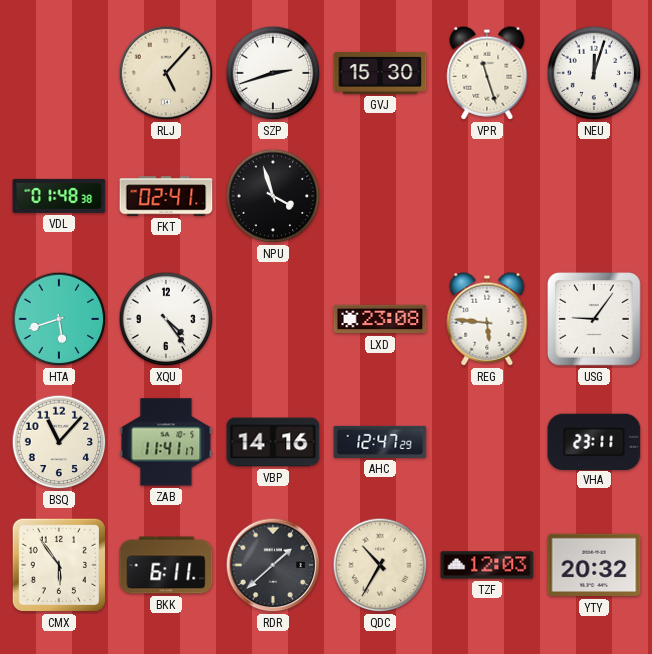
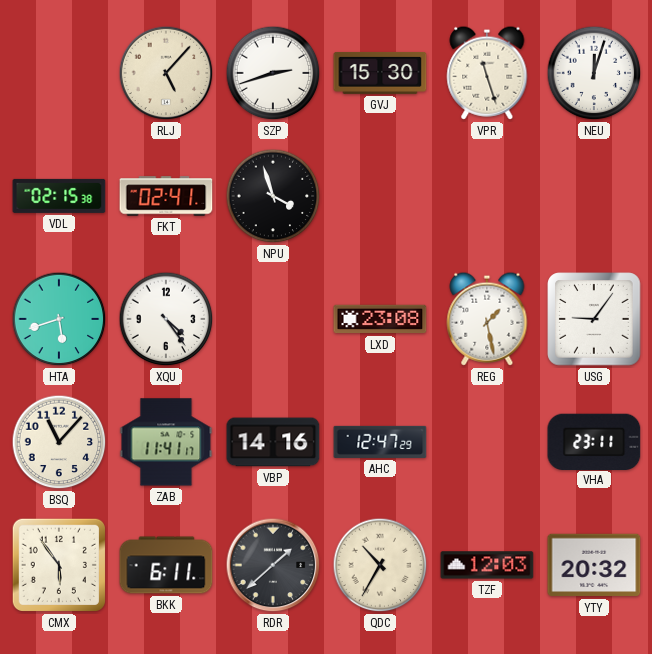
VDL: 01:48 -> 02:15 (59, 196)
REG: 5:46 -> 1:28 (487, 319)
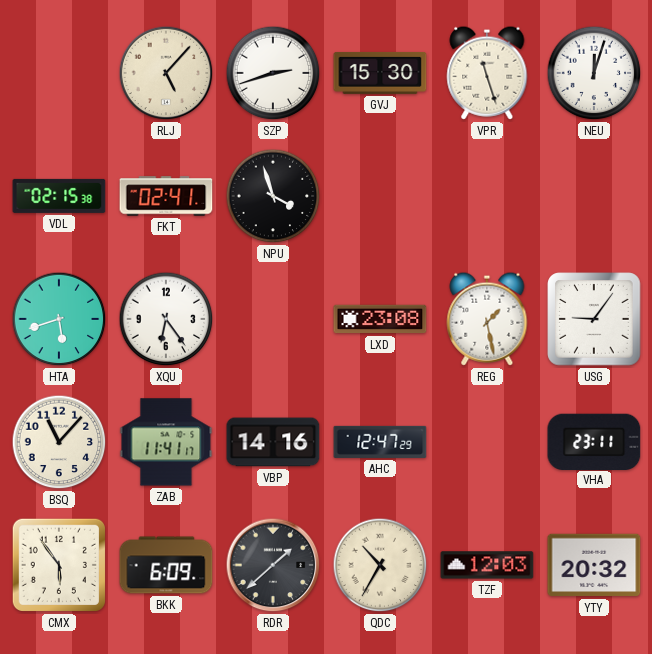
XQU: 4:24 -> 6:24 (166, 319)
BKK: 6:11 -> 6:09 (166, 565)
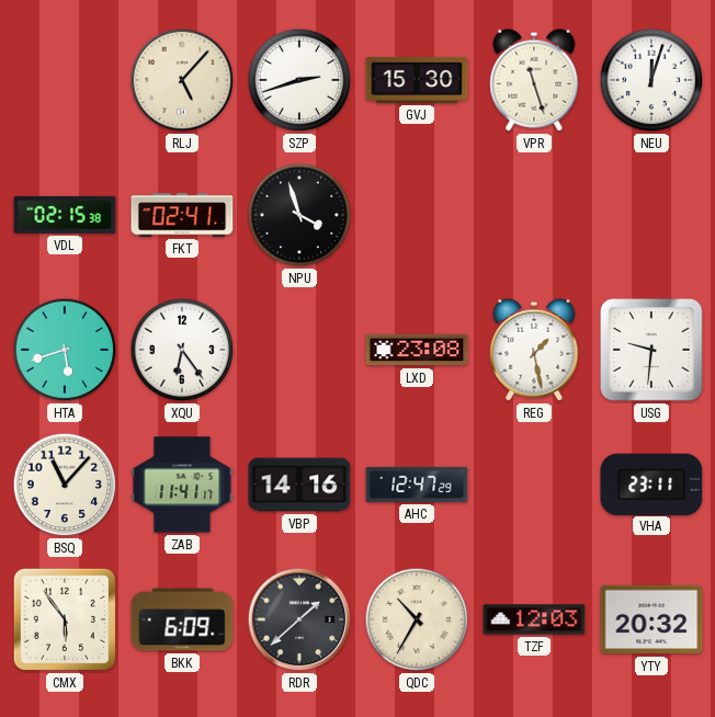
USG: 9:06 -> 9:31 (651, 350)
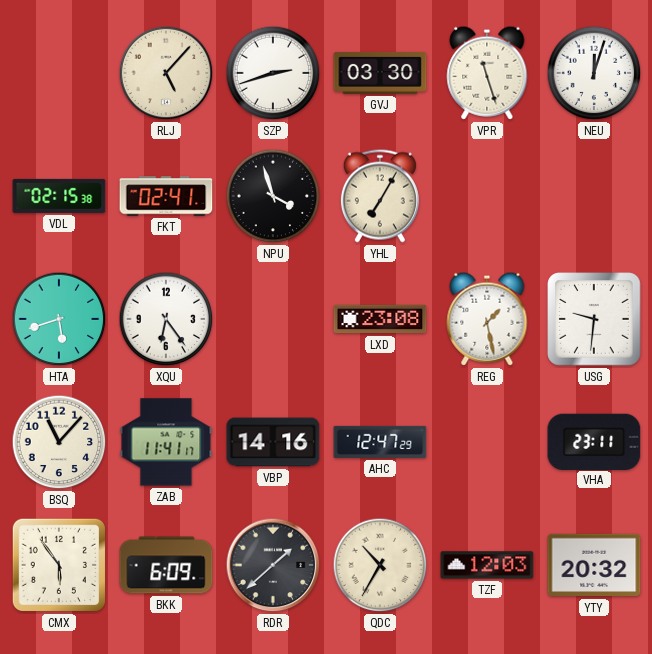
GVJ: 15:30 -> 03:30 (380, 73)
YHL: none -> 7:05 (380, 196)
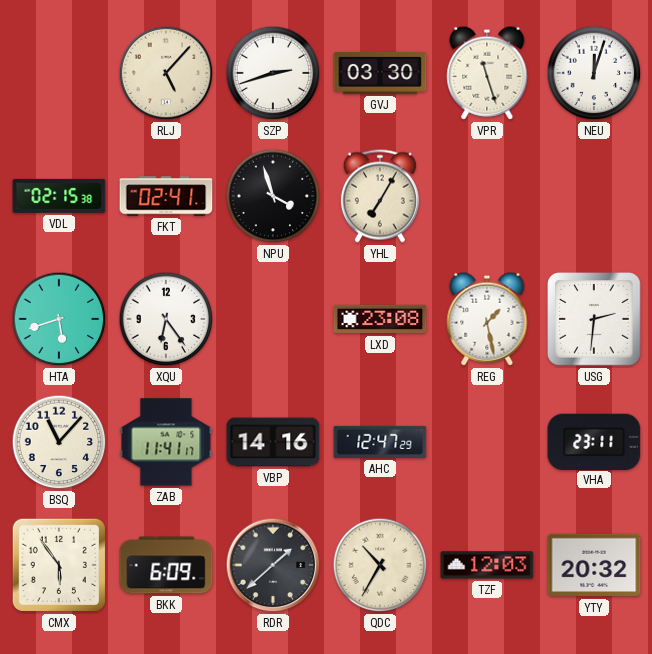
USG: 9:31 -> 2:31 (594, 319)
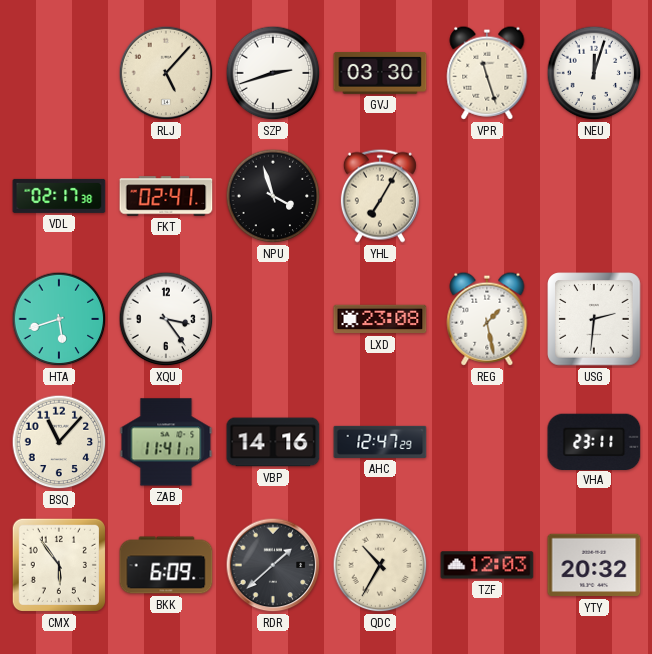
VDL: 02:15 -> 02:17 (59, 196)
XQU: 6:24 -> 3:24 (166, 319)
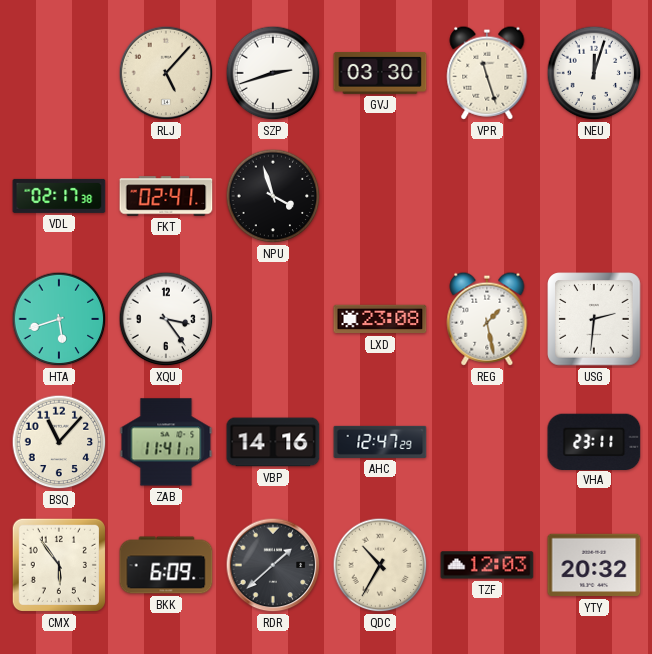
YHL: 7:05 -> none (380, 196)
